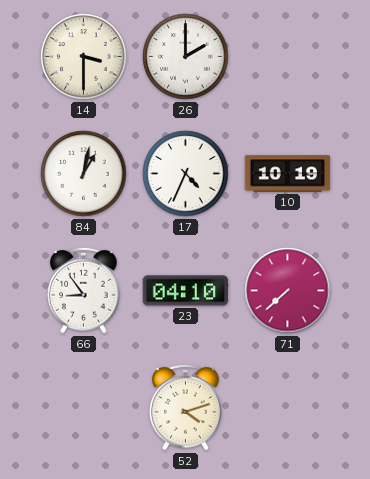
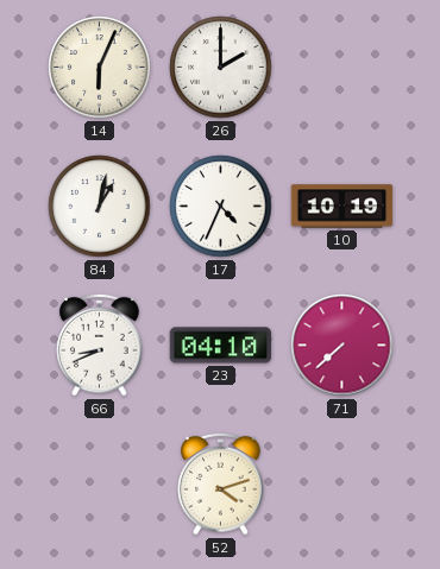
14: 3:30 -> 6:04 (100, 68)
66: 8:54 -> 8:41 (100, 344)
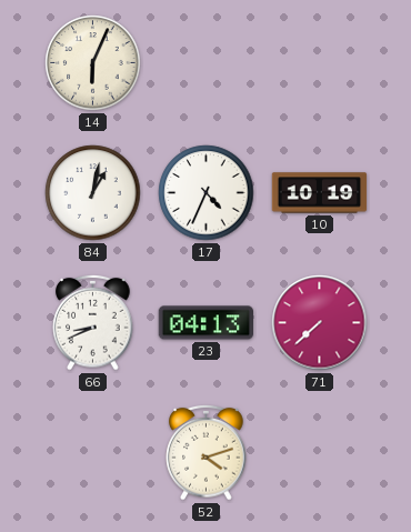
26: 2:00 -> none (221, 68)
23: 04:10 -> 04:13 (205, 323)
